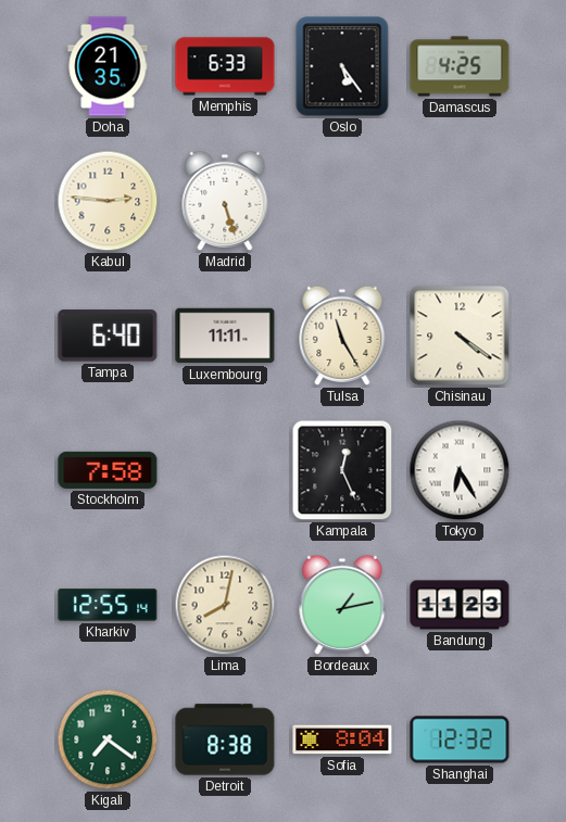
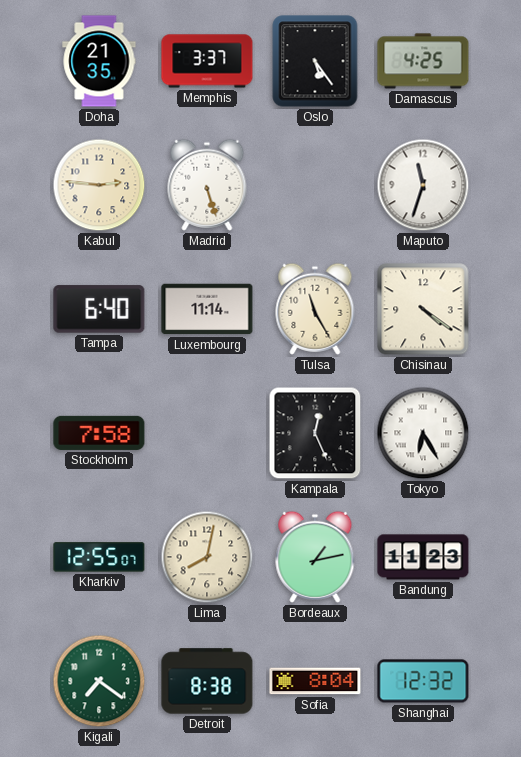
Memphis: 6:33 -> 3:37 (207, 61)
Maputo: none -> 11:33 (423, 185)
Luxembourg: 11:11 -> 11:14 (207, 309)
Kharkiv: 12:55:14 -> 12:55:07 (99, 557)
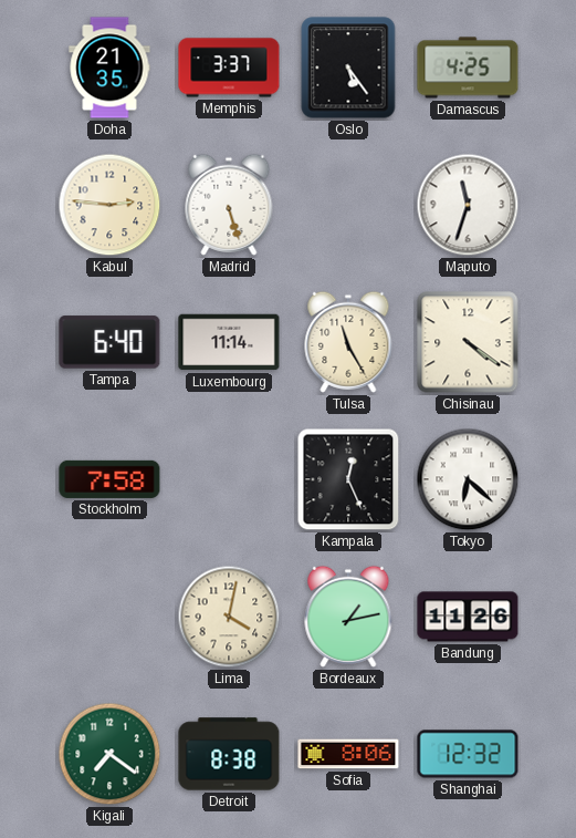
Tokyo: 6:25 -> 6:22 (468, 479)
Kharkiv: 12:55 -> none (99, 557)
Lima: 8:02 -> 4:02 (229, 617)
Bandung: 11:23 -> 11:26 (468, 617)
Sofia: 8:04 -> 8:06 (348, 754)
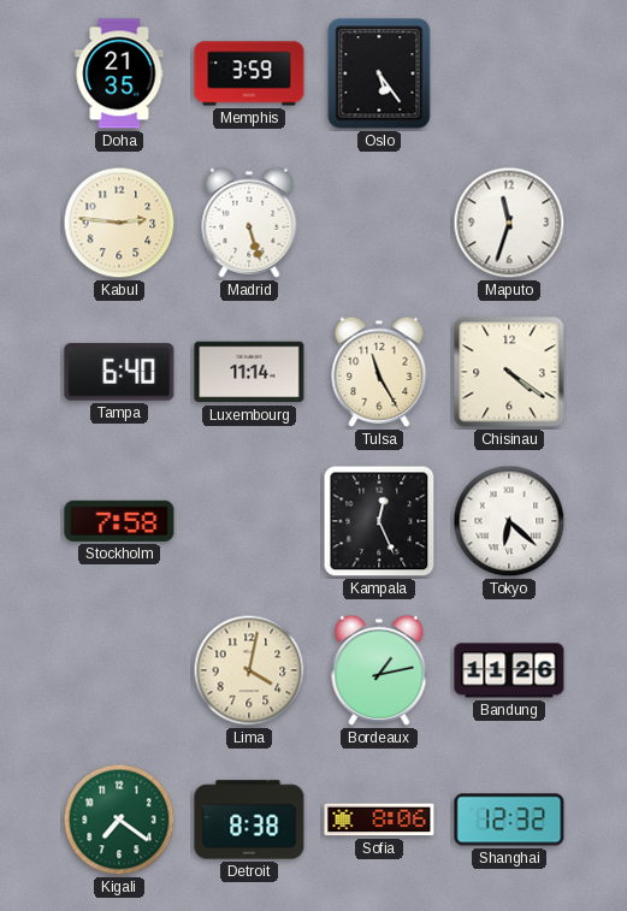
Memphis: 3:37 -> 3:59 (249, 73)
Damascus: 4:25 -> none (468, 68)
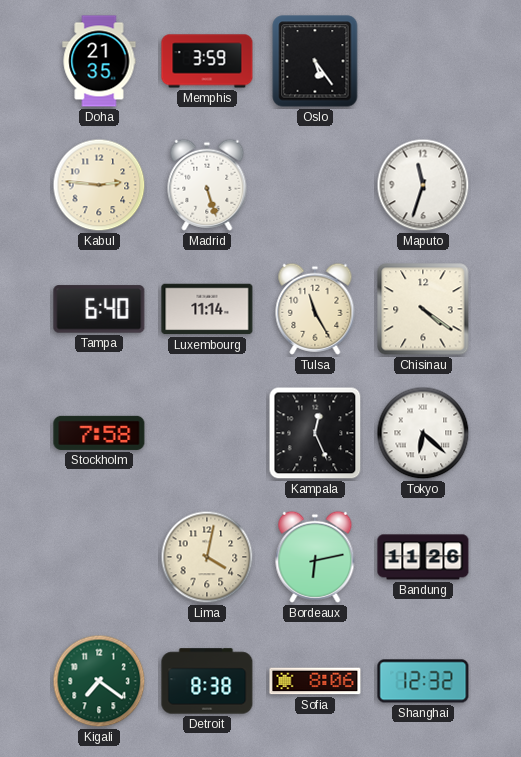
Bordeaux: 1:13 -> 6:13 (315, 557)
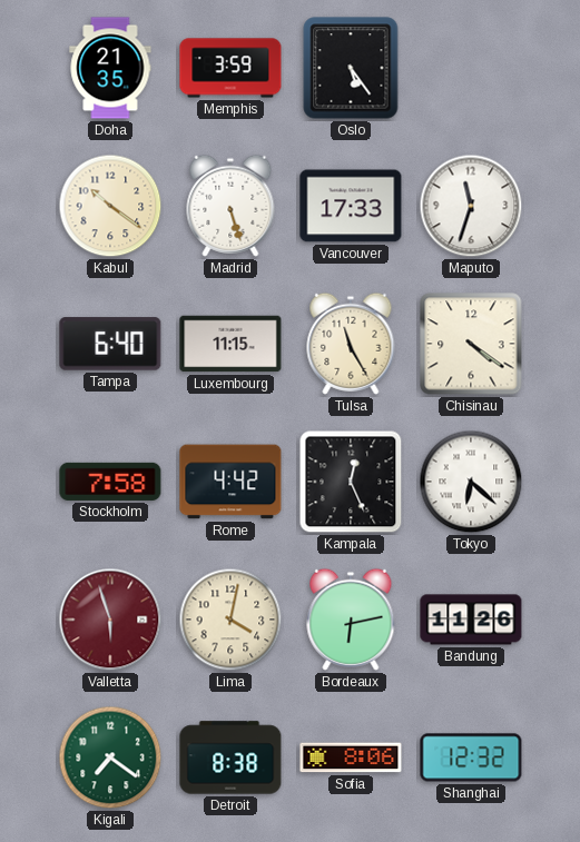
Kabul: 2:46 -> 10:21 (110, 206)
Vancouver: none -> 17:33 (351, 206)
Luxembourg: 11:14 -> 11:15 (230, 344)
Rome: none -> 4:42 (230, 482)
Valletta: none -> 5:57 (110, 620)
